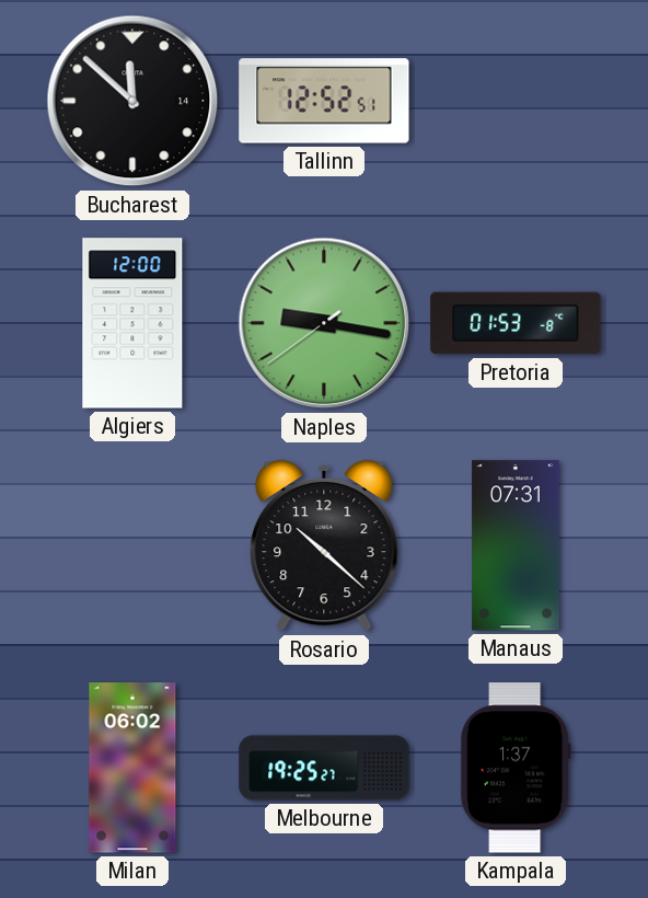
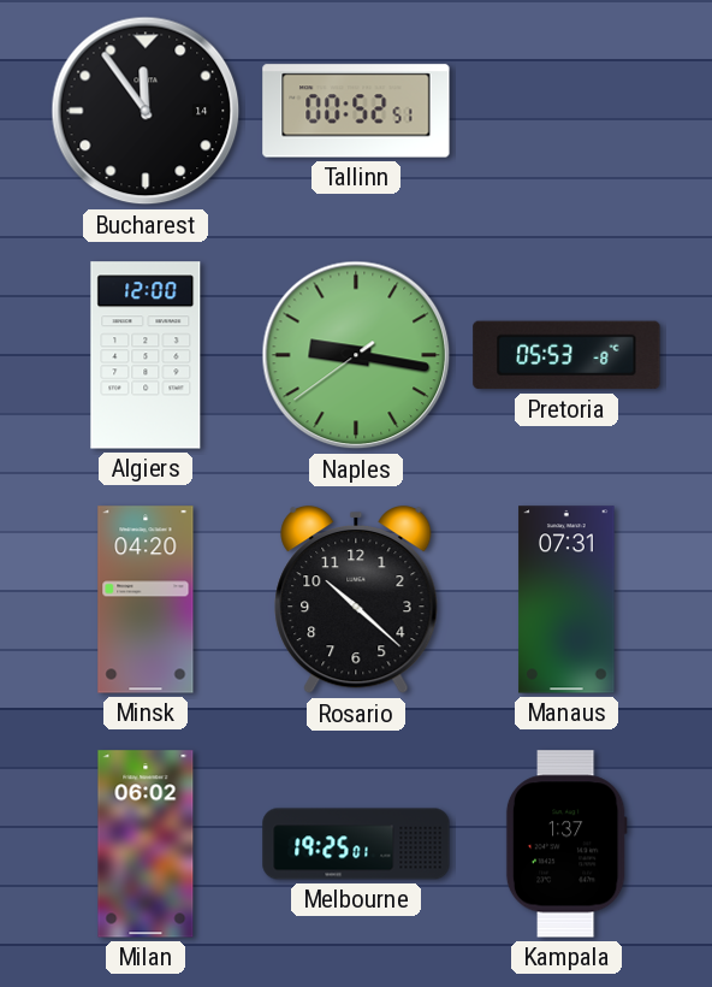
Bucharest: 11:52 -> 11:54 (146, 111)
Tallinn: 12:52 -> 00:52 (356, 111)
Pretoria: 01:53 -> 05:53 (566, 355)
Minsk: none -> 04:20 (146, 599)
Melbourne: 19:25:27 -> 19:25:01 (356, 844)
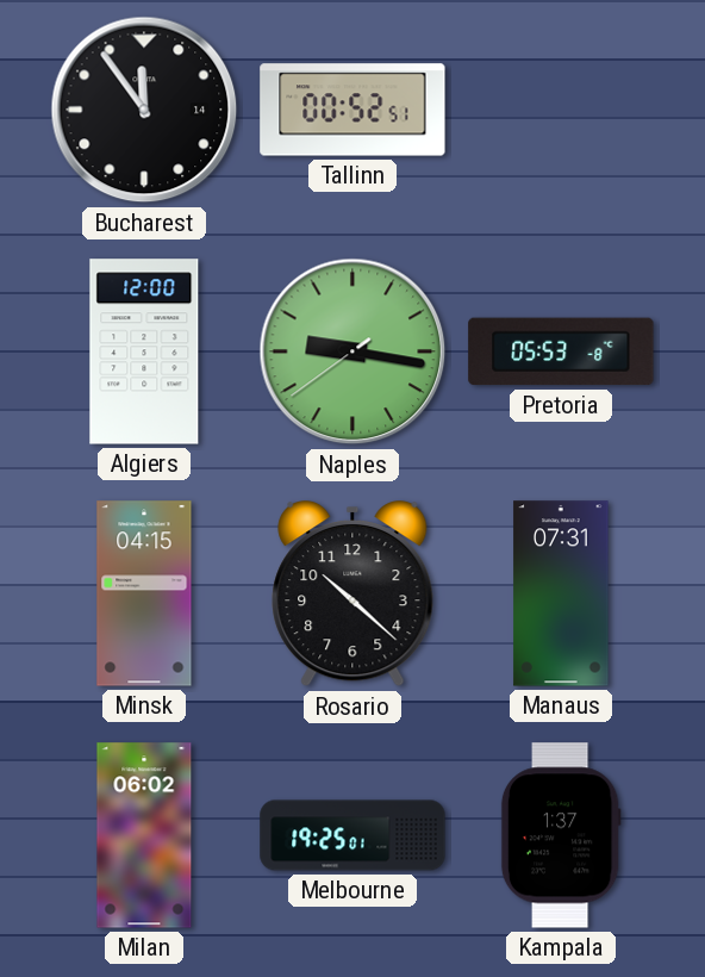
Minsk: 04:20 -> 04:15 (144, 593)
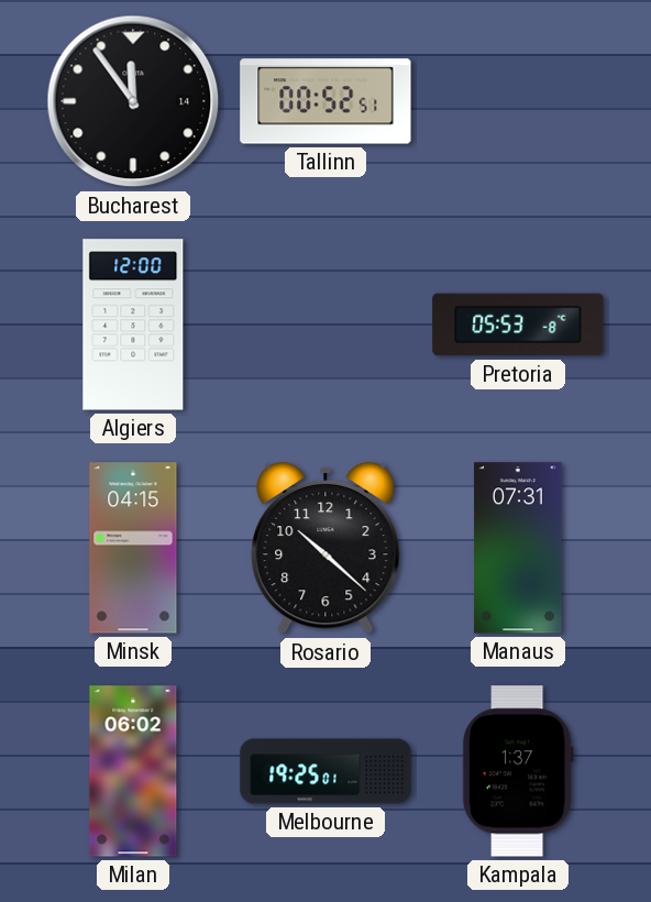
Naples: 9:16 -> none (352, 351)
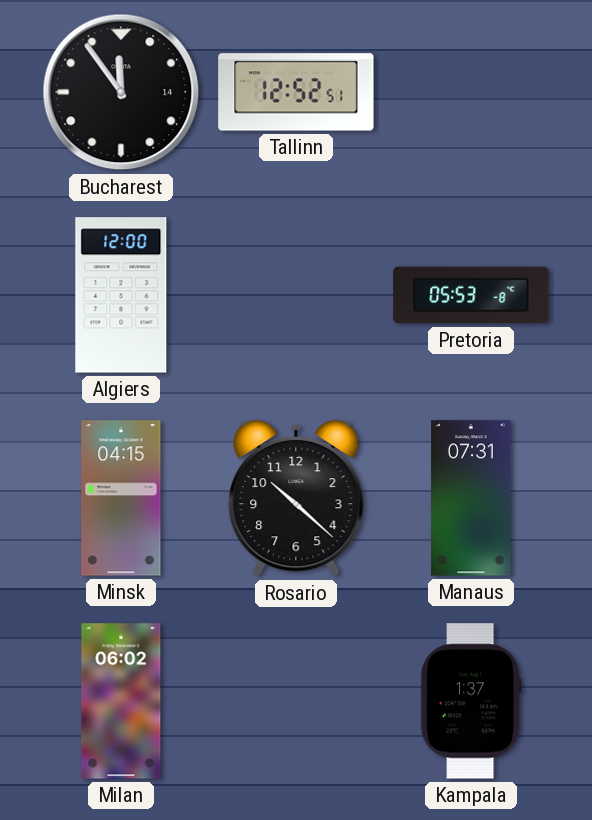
Tallinn: 00:52 -> 12:52 (296, 92)
Melbourne: 19:25 -> none (325, 771)
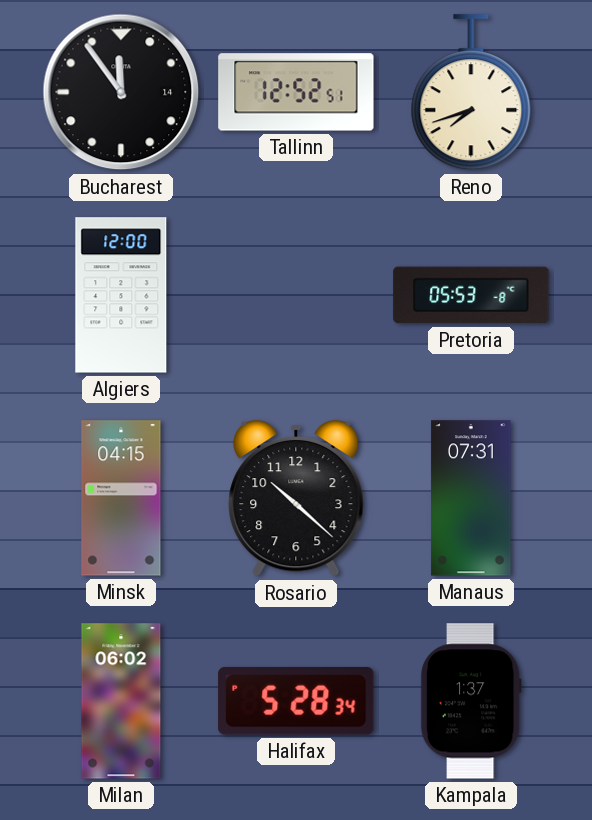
Reno: none -> 7:42 (471, 93)
Halifax: none -> 5:28 (296, 701)
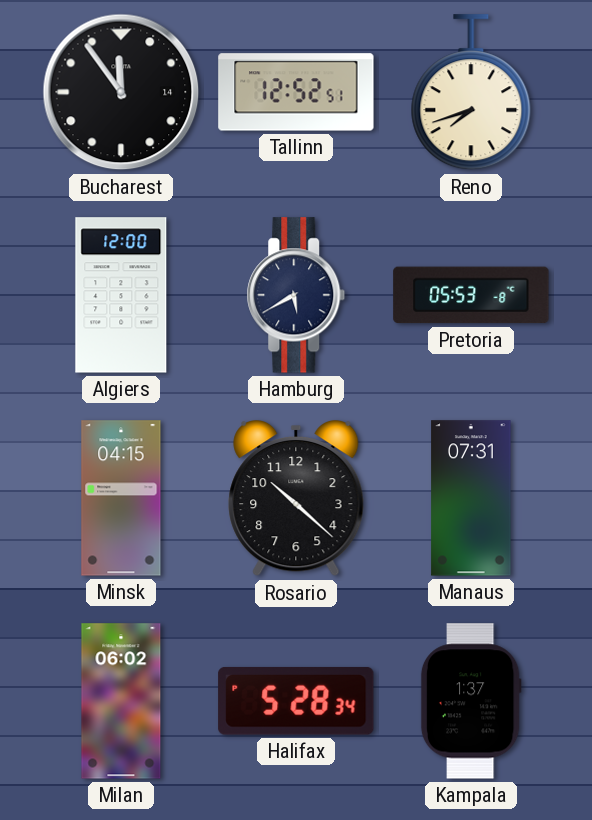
Hamburg: none -> 5:40 (296, 295)
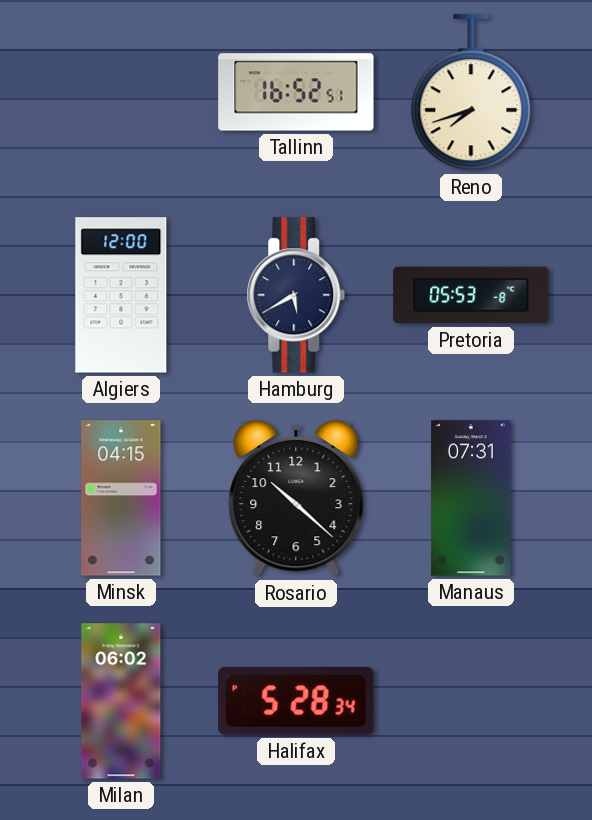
Bucharest: 11:54 -> none (121, 92)
Tallinn: 12:52 -> 16:52 (296, 92)
Kampala: 1:37 -> none (471, 701)
